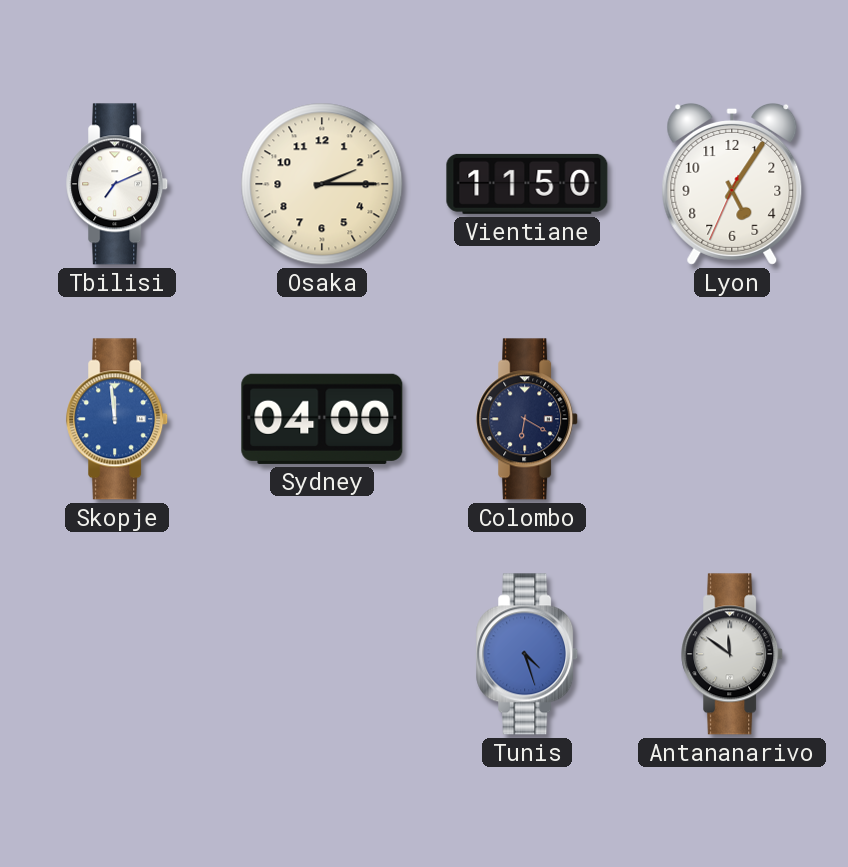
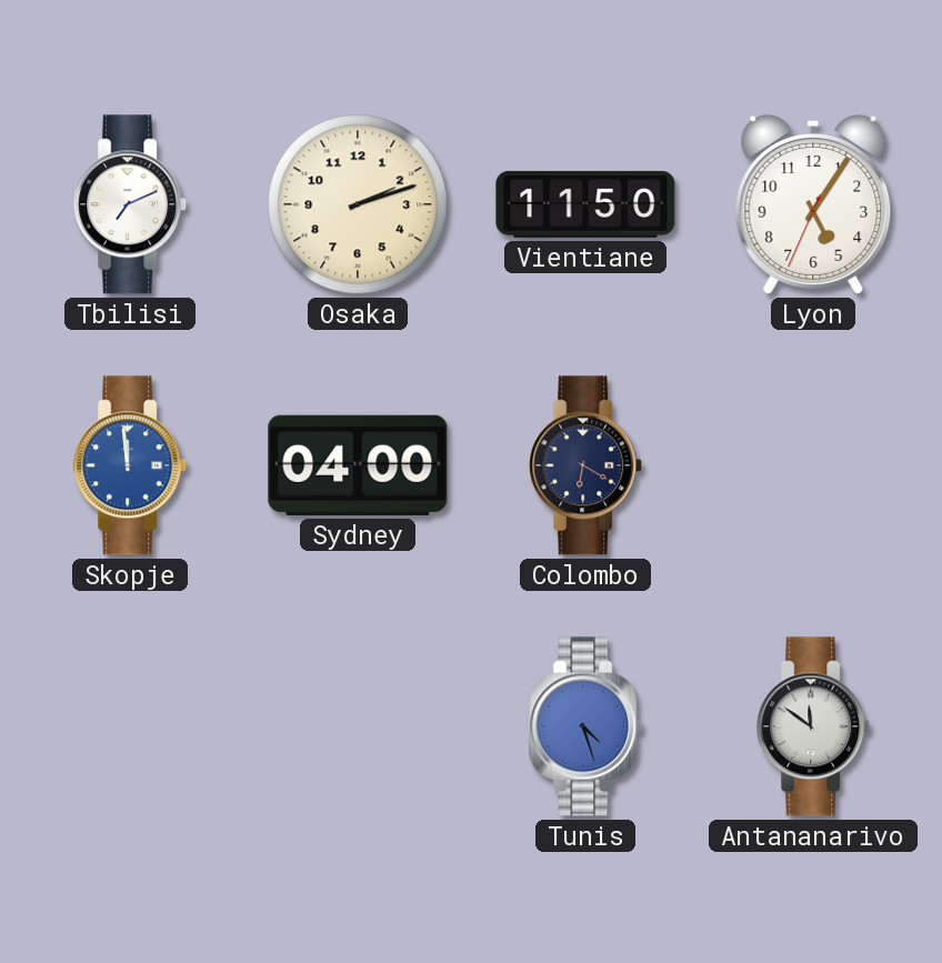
Osaka: 2:15 -> 2:12 (358, 204)
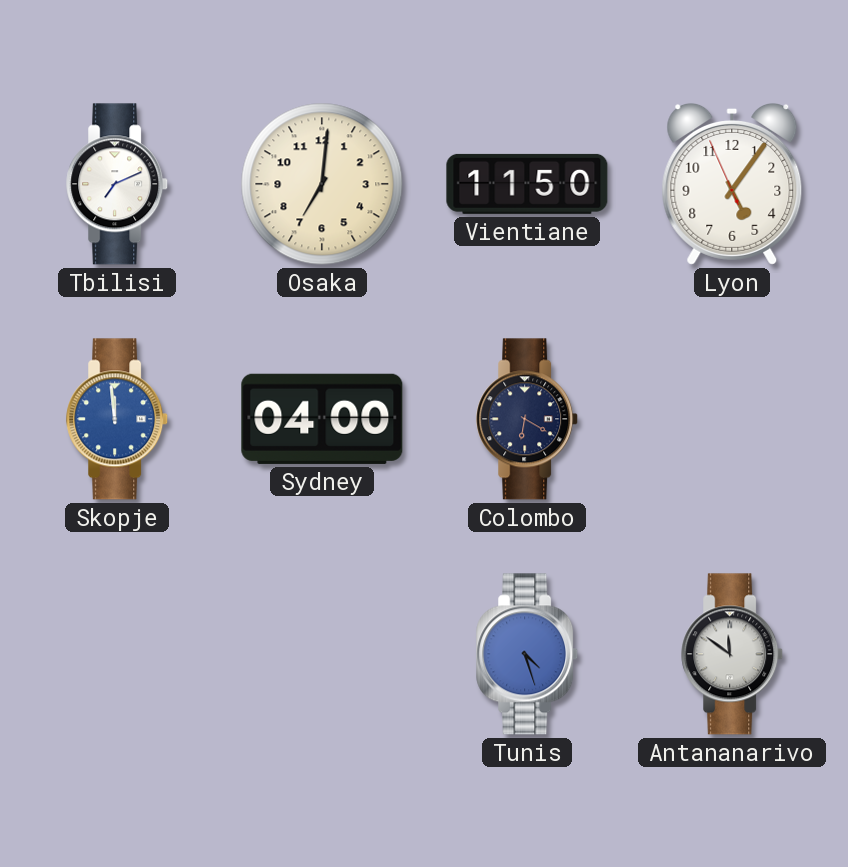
Osaka: 2:12 -> 7:01 (322, 184)
Lyon: 5:05:34 -> 5:05:56 (732, 184)
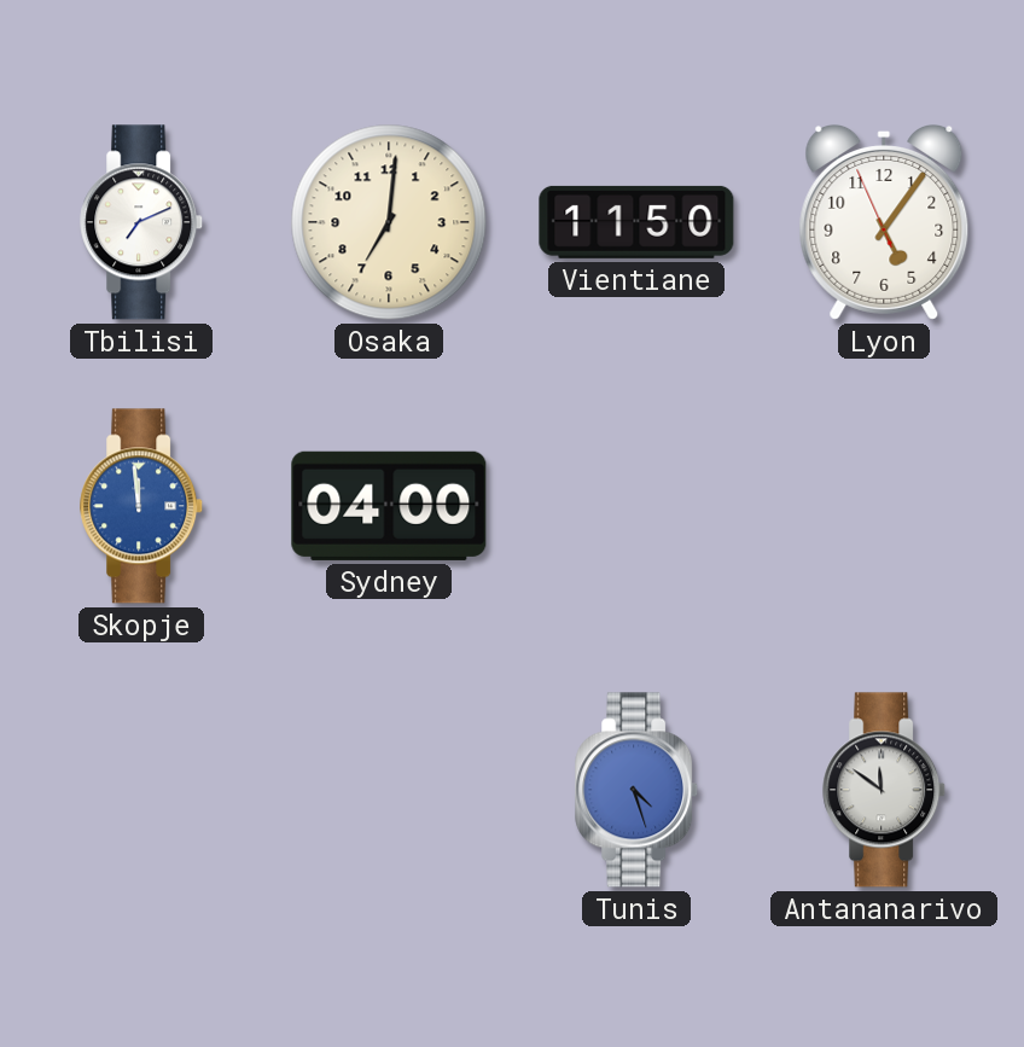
Colombo: 6:20 -> none (528, 419)
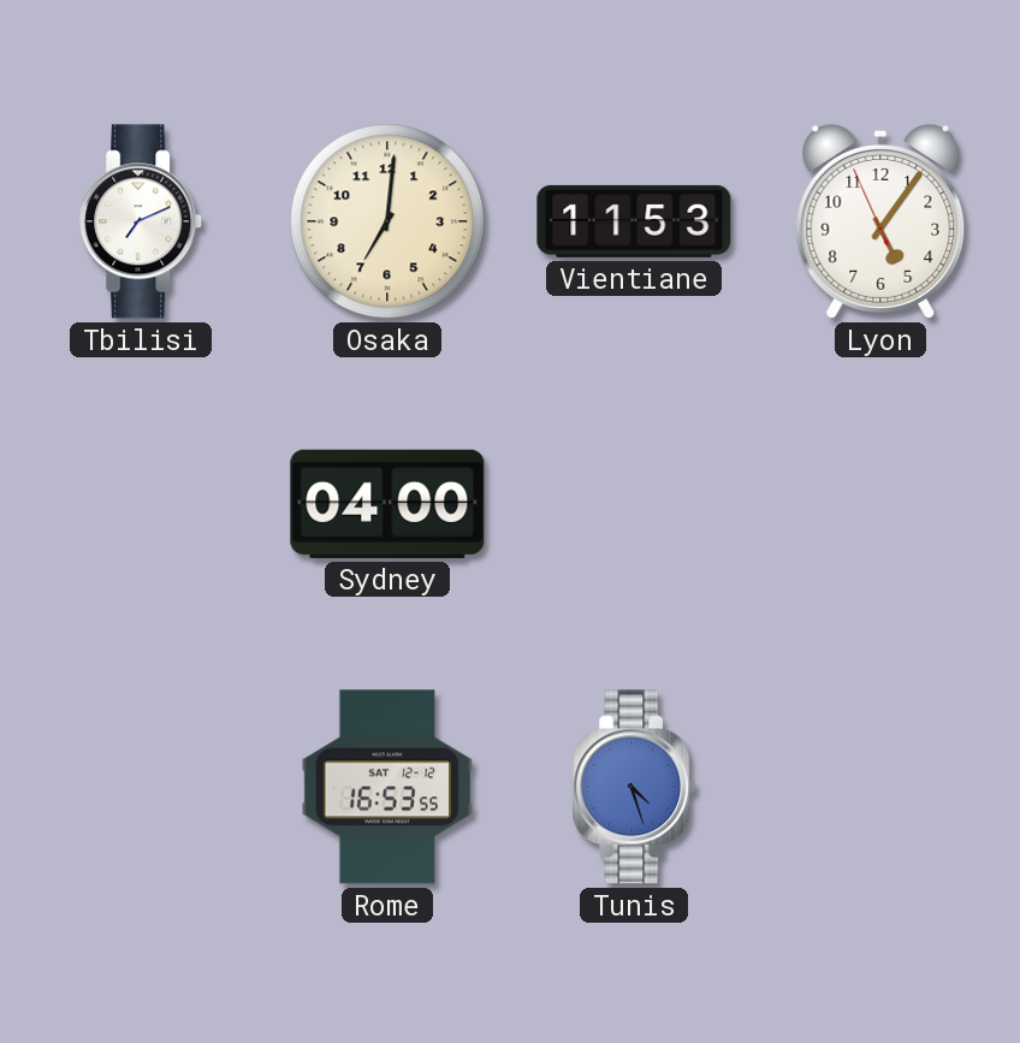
Vientiane: 11:50 -> 11:53 (634, 221)
Skopje: 11:59 -> none (142, 506)
Rome: none -> 16:53 (387, 787)
Antananarivo: 11:51 -> none (885, 790)
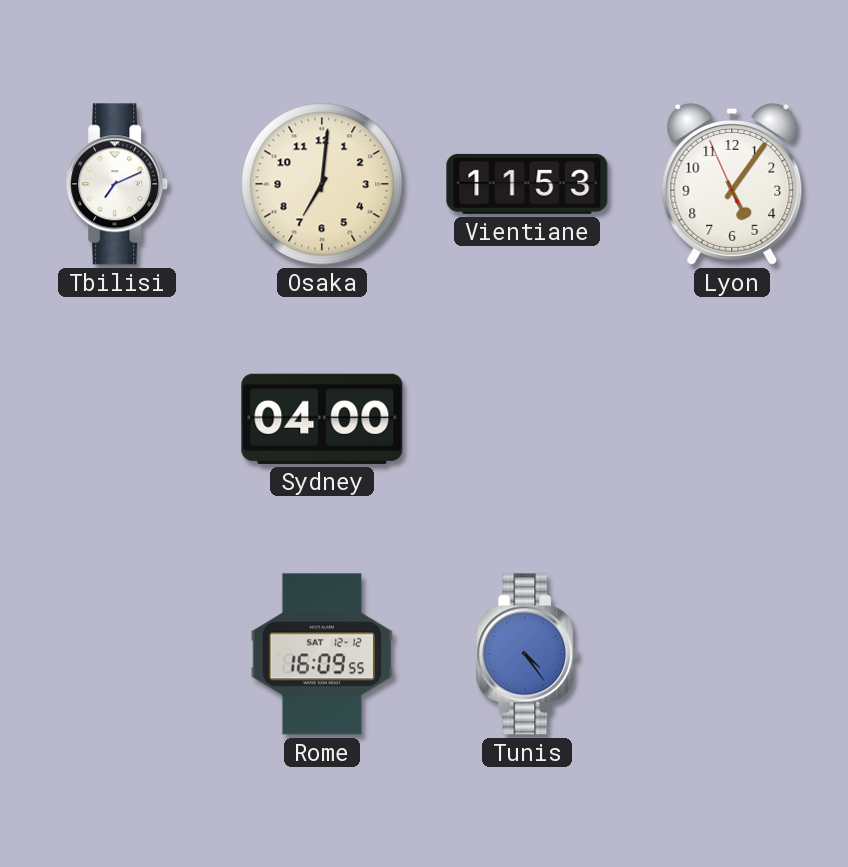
Rome: 16:53 -> 16:09 (322, 654)
Tunis: 4:27 -> 4:24 (528, 654)
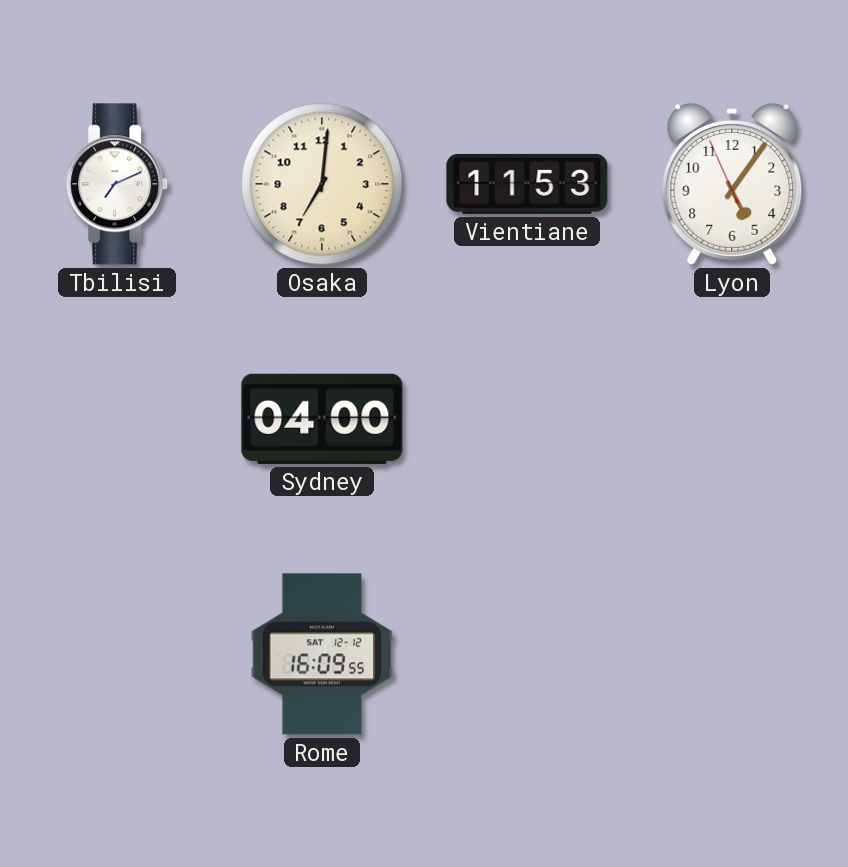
Tunis: 4:24 -> none (528, 654)
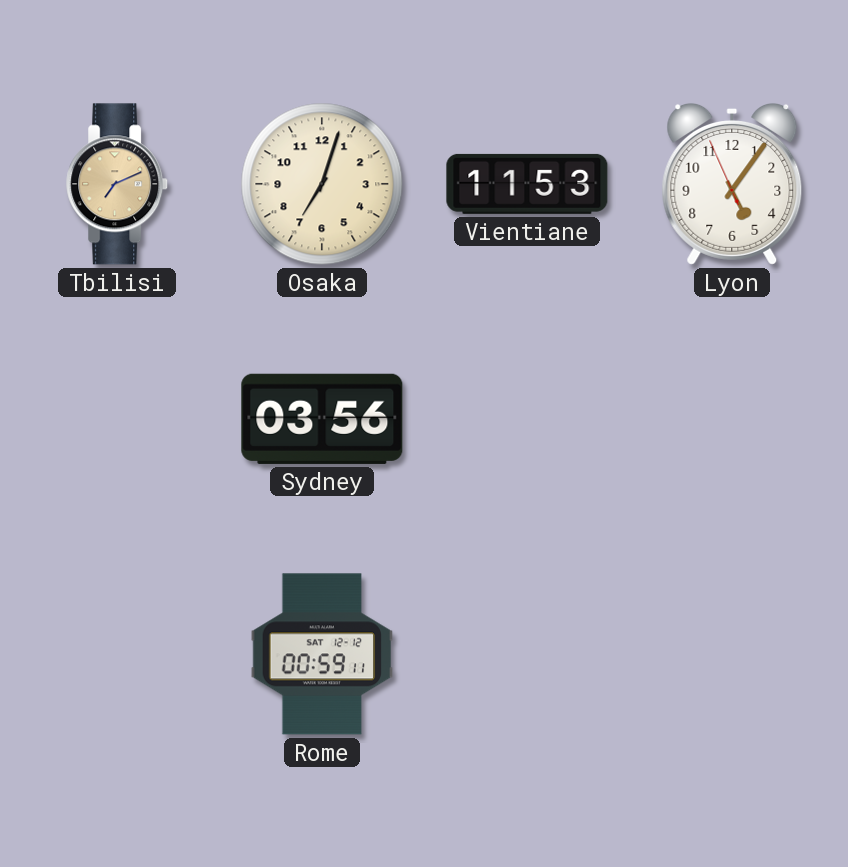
Tbilisi dial: white -> champagne (118, 184)
Osaka: 7:01 -> 7:03 (322, 184)
Sydney: 04:00 -> 03:56 (322, 419)
Rome: 16:09 -> 00:59 (322, 654)
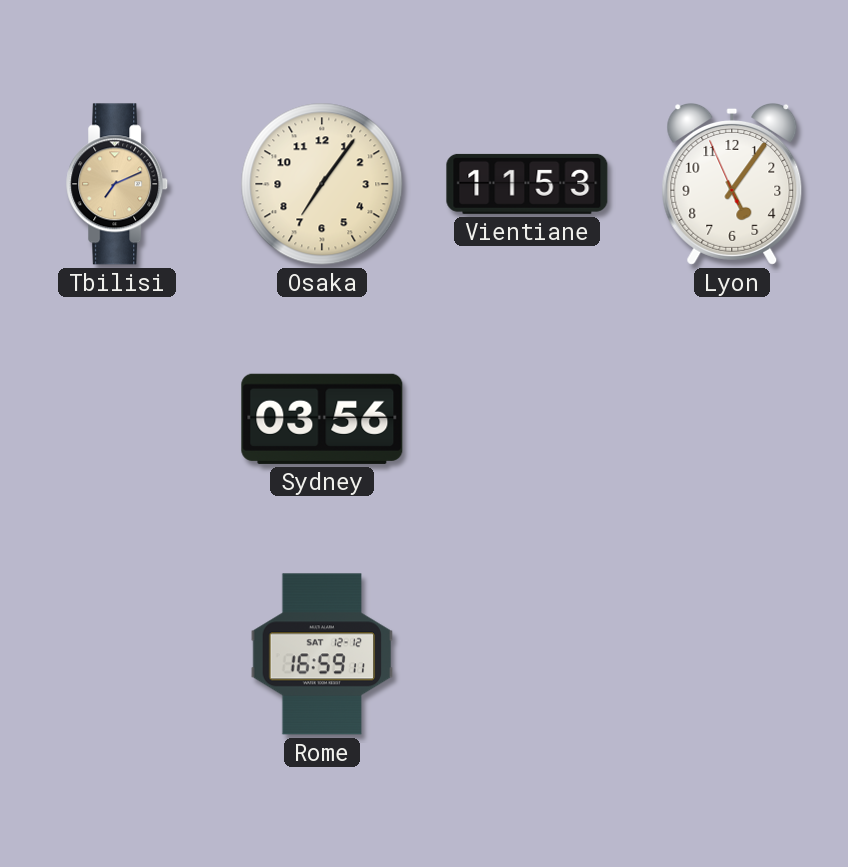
Osaka: 7:03 -> 7:06 (322, 184)
Rome: 00:59 -> 16:59 (322, 654)
